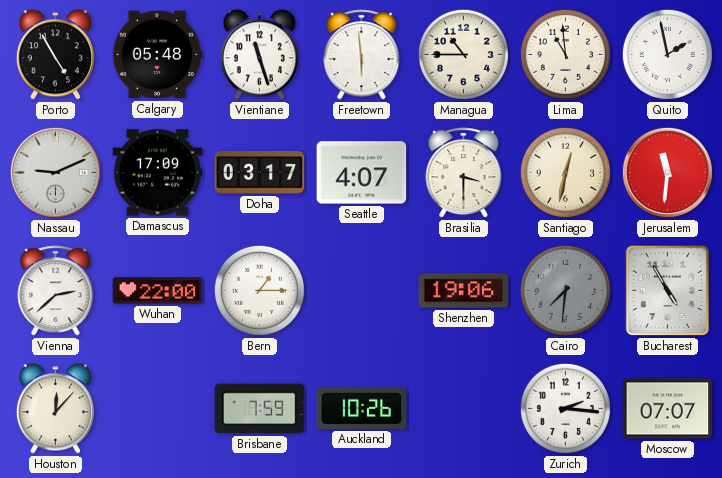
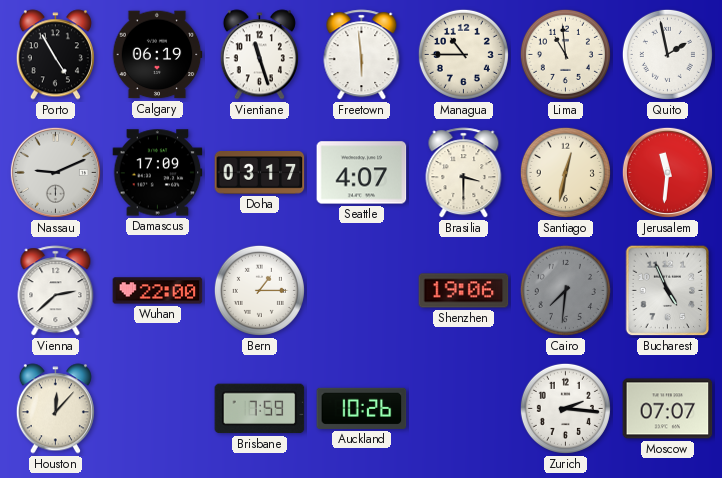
Calgary: 05:48 -> 06:19 (157, 55)
Bucharest: 4:55 -> 4:56 (668, 291)
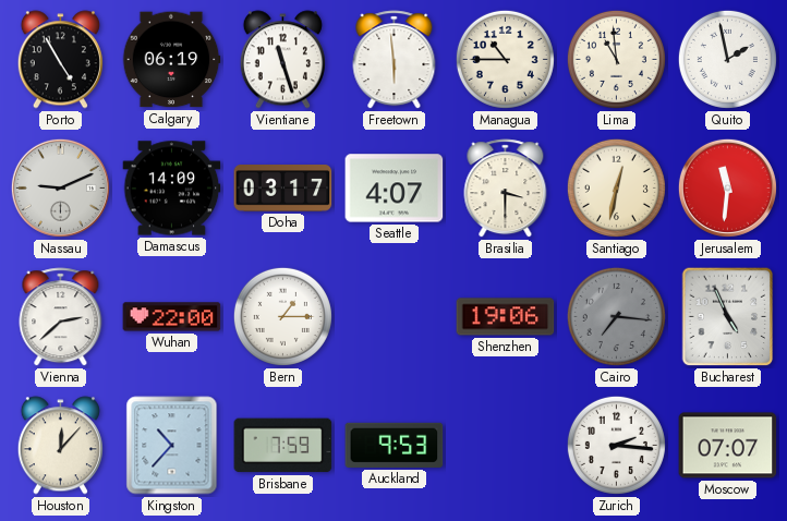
Damascus: 17:09 -> 14:09 (172, 189)
Cairo: 7:31 -> 7:16 (616, 316)
Kingston: none -> 10:37 (172, 446)
Auckland: 10:26 -> 9:53 (395, 445)
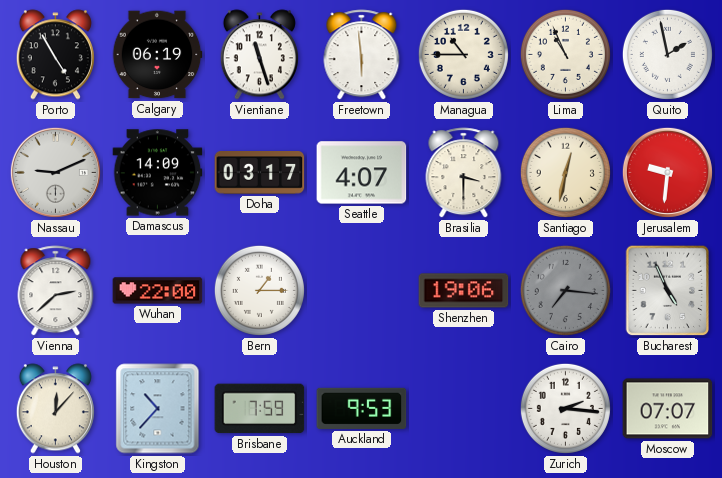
Lima: 10:59 -> 10:56 (565, 54)
Jerusalem: 11:31 -> 9:31 (667, 172)
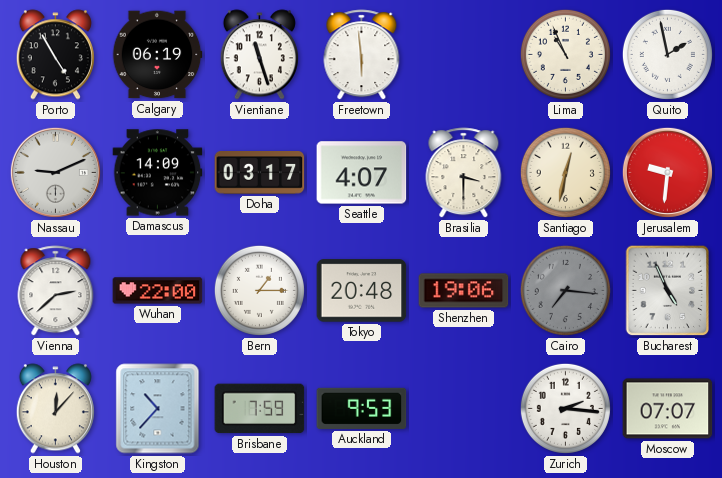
Managua: 10:45 -> none (463, 54)
Tokyo: none -> 20:48 (362, 291)
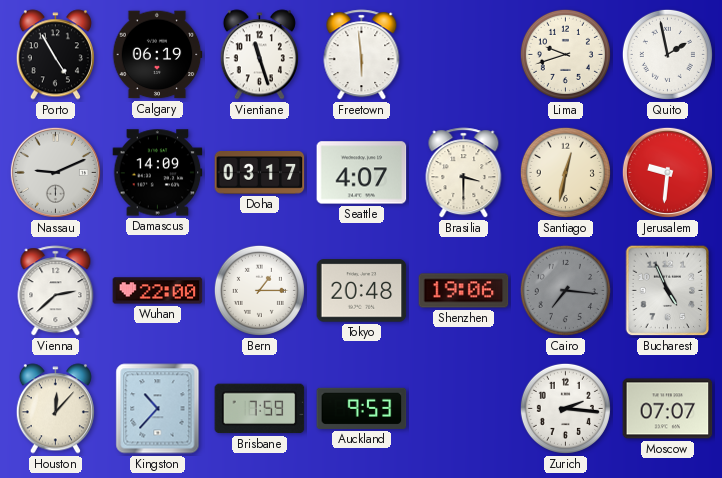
Lima: 10:56 -> 9:42 (565, 54)
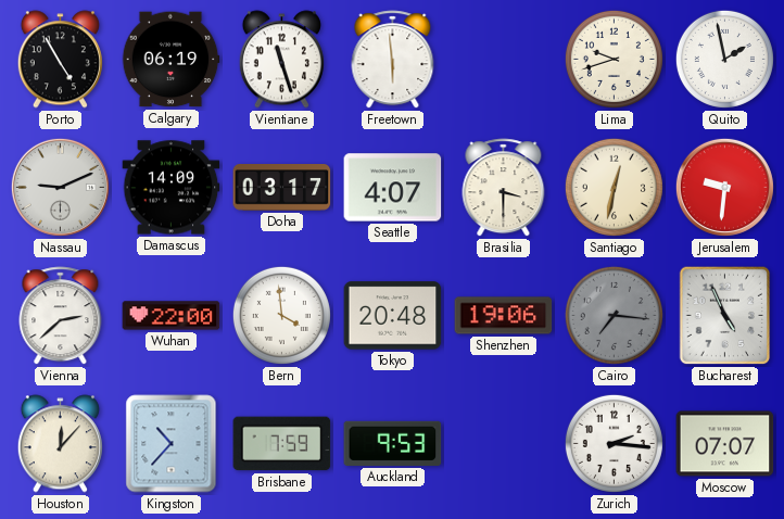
Bern: 1:15 -> 3:59 (281, 315)
